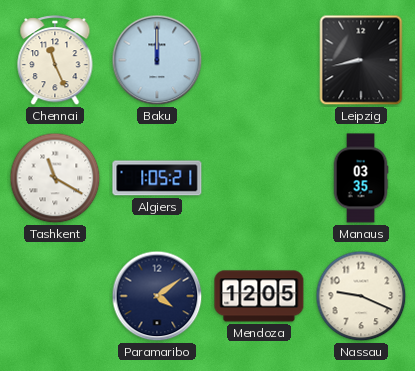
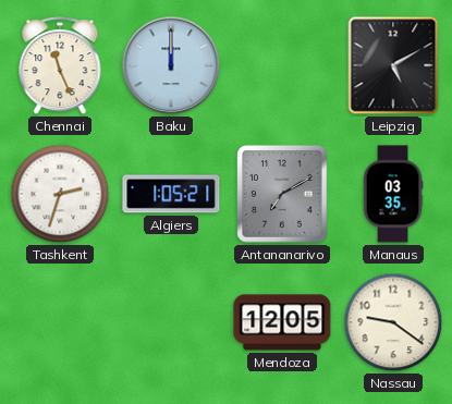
Leipzig: 8:43 -> 5:10 (393, 65)
Tashkent: 11:20 -> 2:33 (60, 194)
Antananarivo: none -> 7:10 (282, 194)
Paramaribo: 4:09 -> none (157, 296)
Nassau: 9:19 -> 9:21 (393, 322)
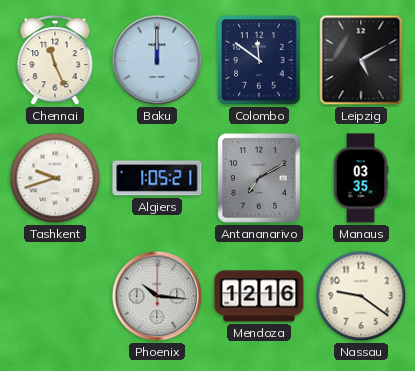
Colombo: none -> 11:51 (259, 60)
Tashkent: 2:33 -> 9:42 (55, 178)
Phoenix: none -> 10:16 (157, 296)
Mendoza: 12:05 -> 12:16 (259, 296)
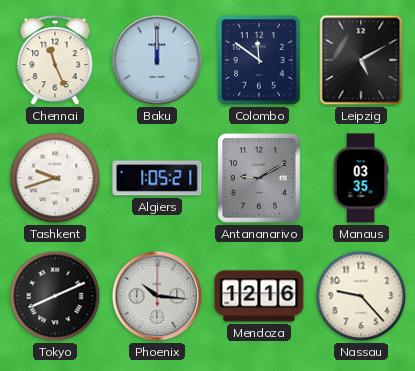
Antananarivo: 7:10 -> 9:10 (259, 178)
Tokyo: none -> 8:11 (55, 296)
Nassau: 9:21 -> 9:23 (361, 296)
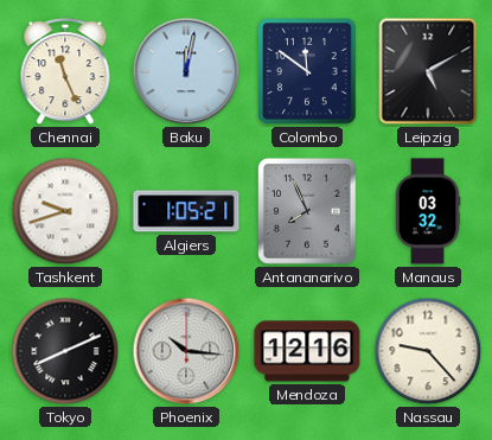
Baku: 12:00 -> 12:02 (186, 71)
Antananarivo: 9:10 -> 7:56 (307, 211)
Manaus: 03:35 -> 03:32 (428, 211)
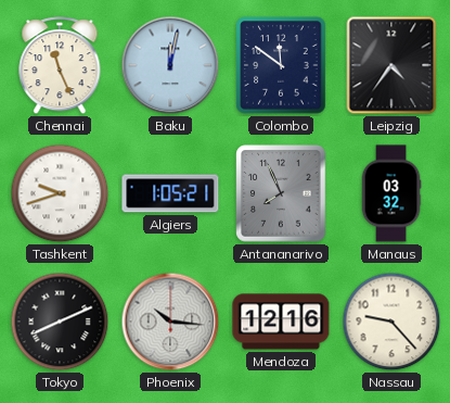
Leipzig: 5:10 -> 4:36 (391, 65)
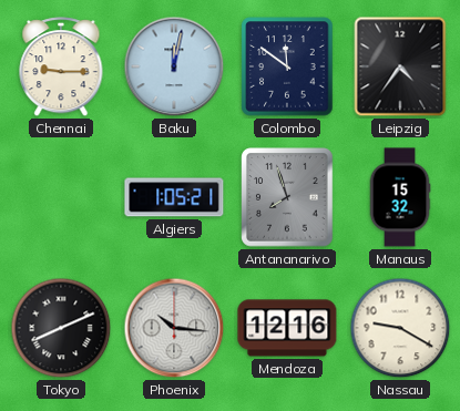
Chennai: 11:26 -> 9:15 (61, 68)
Tashkent: 9:42 -> none (60, 193)
Antananarivo: 7:56 -> 7:57 (287, 197)
Manaus: 03:32 -> 15:32 (400, 197)
Nassau: 9:23 -> 9:20 (400, 328)
